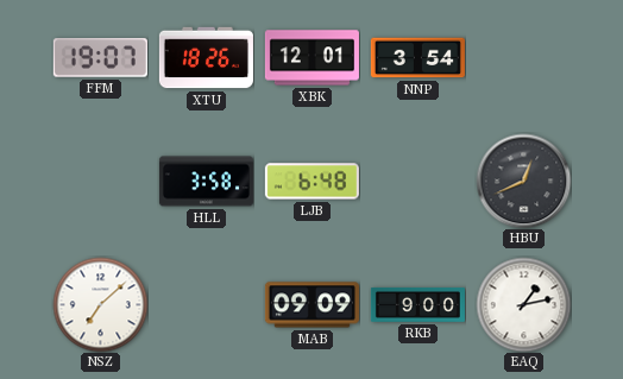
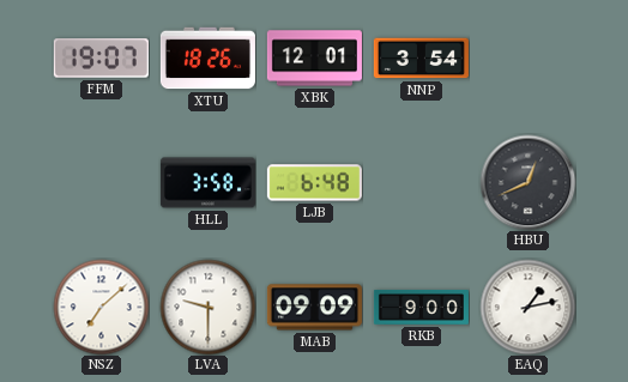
LVA: none -> 9:30 (207, 307)
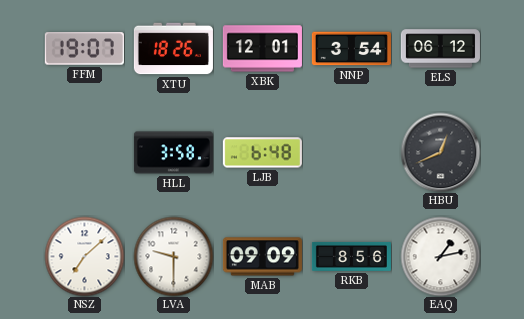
ELS: none -> 06:12 (440, 49)
RKB: 9:00 -> 8:56 (351, 257)
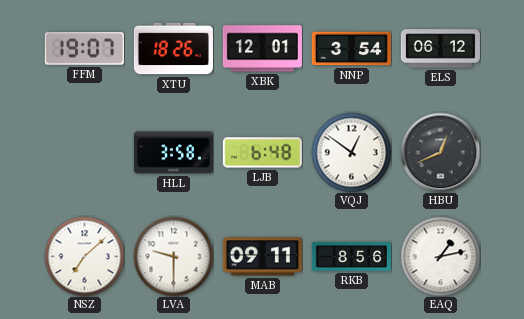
VQJ: none -> 12:51 (351, 152)
MAB: 09:09 -> 09:11 (262, 257)
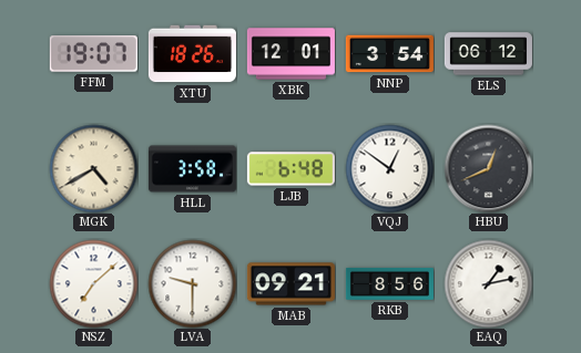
MGK: none -> 4:40 (93, 168)
MAB: 09:11 -> 09:21 (290, 284)
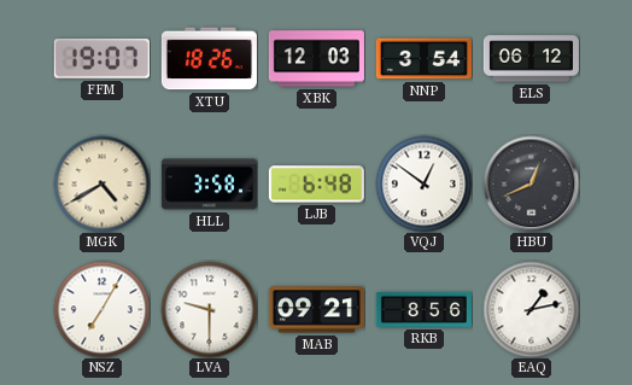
XBK: 12:01 -> 12:03 (316, 59)
NSZ: 7:08 -> 7:05 (101, 309)
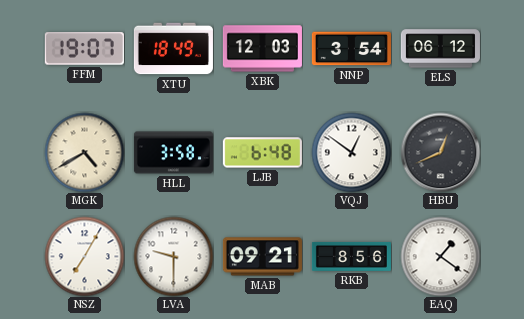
XTU: 18:26 -> 18:49 (173, 49)
EAQ: 1:13 -> 1:21 (440, 256)
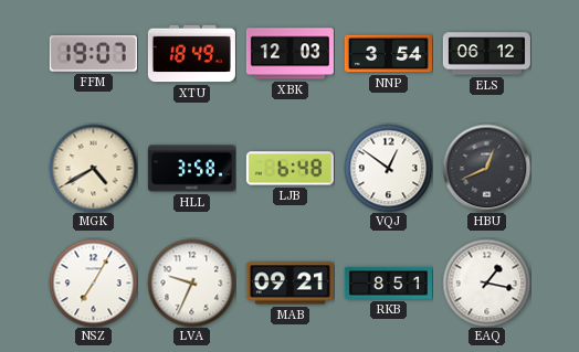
LVA: 9:30 -> 9:34 (191, 282)
RKB: 8:56 -> 8:51 (388, 284)
EAQ: 1:21 -> 1:17 (486, 282)
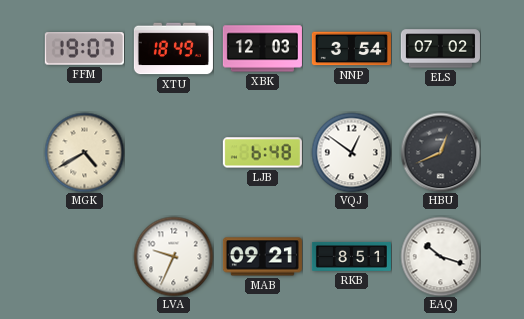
ELS: 06:12 -> 07:02 (440, 49)
HLL: 3:58 -> none (191, 169)
NSZ: 7:05 -> none (93, 282)
EAQ: 1:17 -> 10:18 (440, 256)
